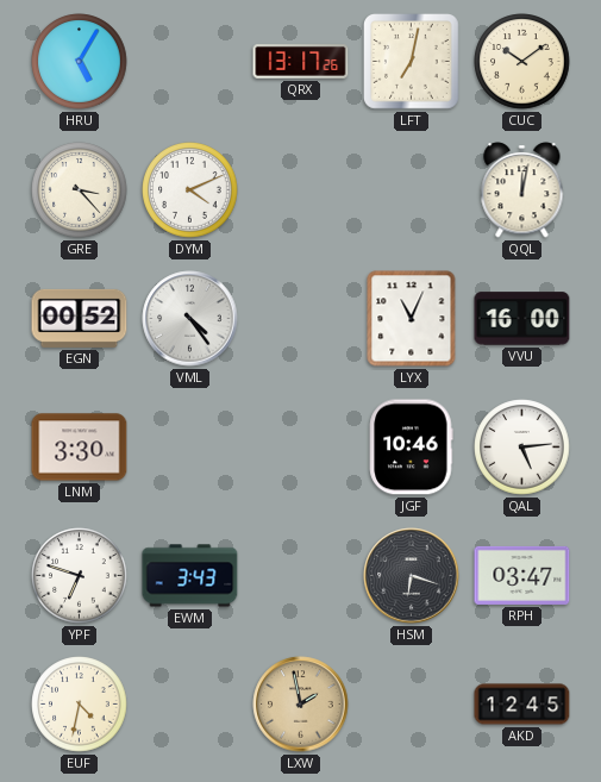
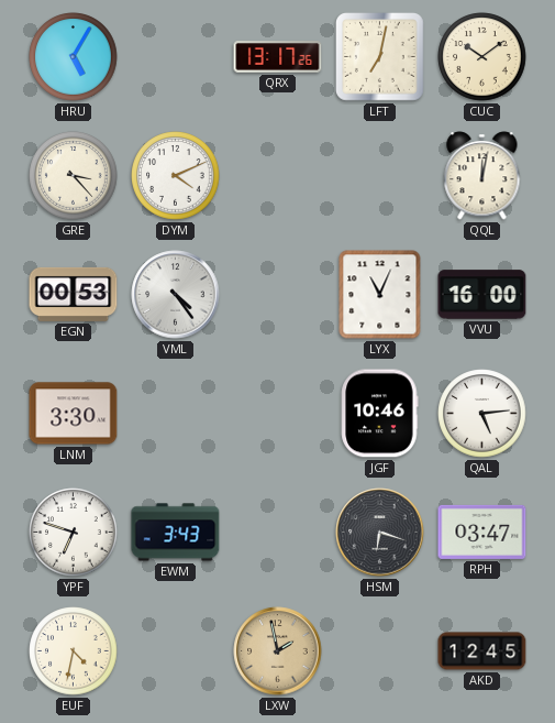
EGN: 00:52 -> 00:53 (74, 294)
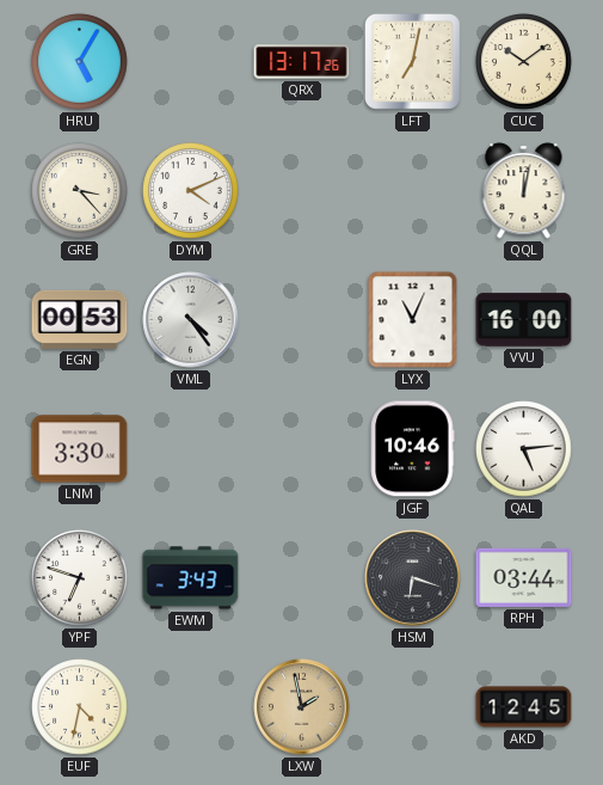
RPH: 03:47 -> 03:44 (524, 577)
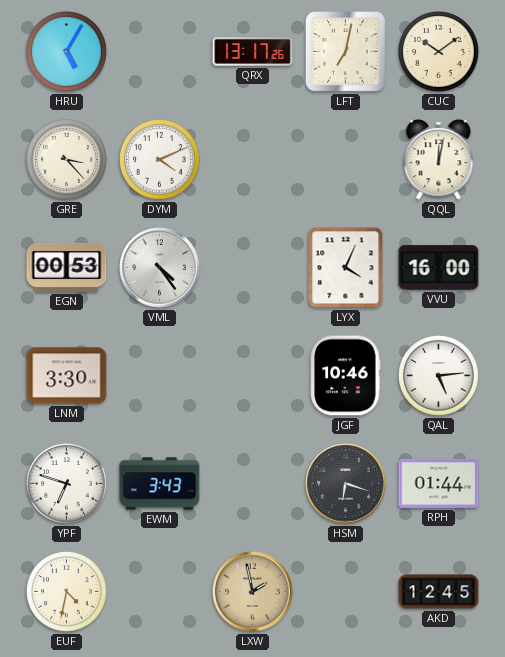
LYX: 11:04 -> 4:04 (346, 268)
RPH: 03:44 -> 01:44 (439, 483)
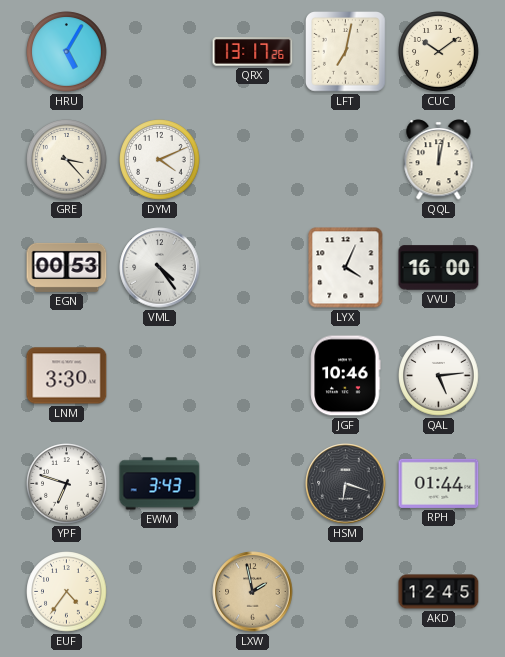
EUF: 4:32 -> 4:36 (67, 592)
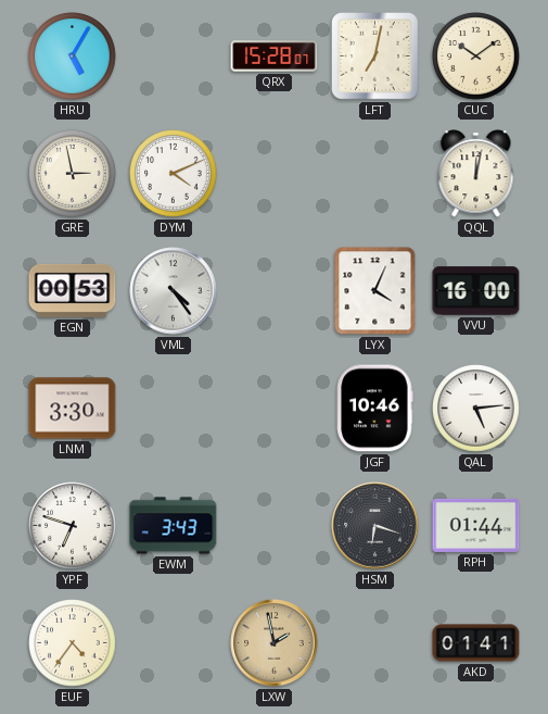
QRX: 13:17 -> 15:28 (275, 57)
GRE: 3:23 -> 2:58 (73, 174)
AKD: 12:45 -> 01:41 (476, 643)
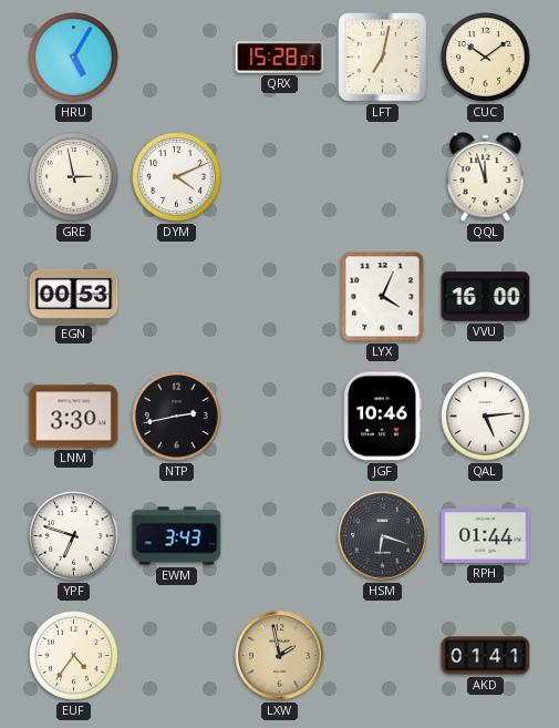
QQL: 12:02 -> 11:57 (486, 177)
VML: 4:24 -> none (174, 291)
NTP: none -> 2:43 (177, 417)
